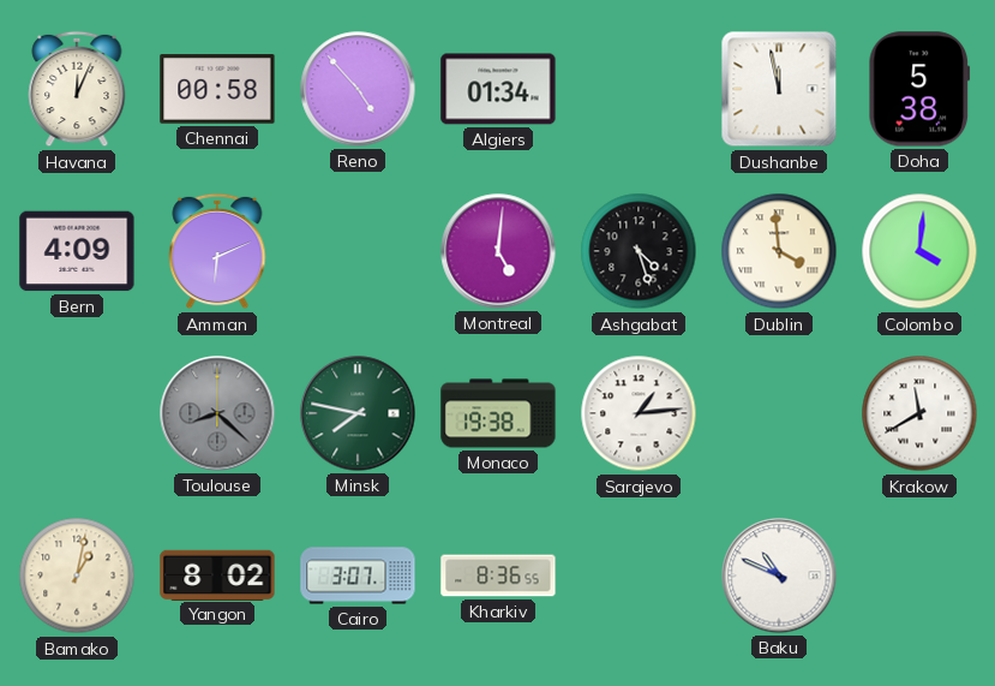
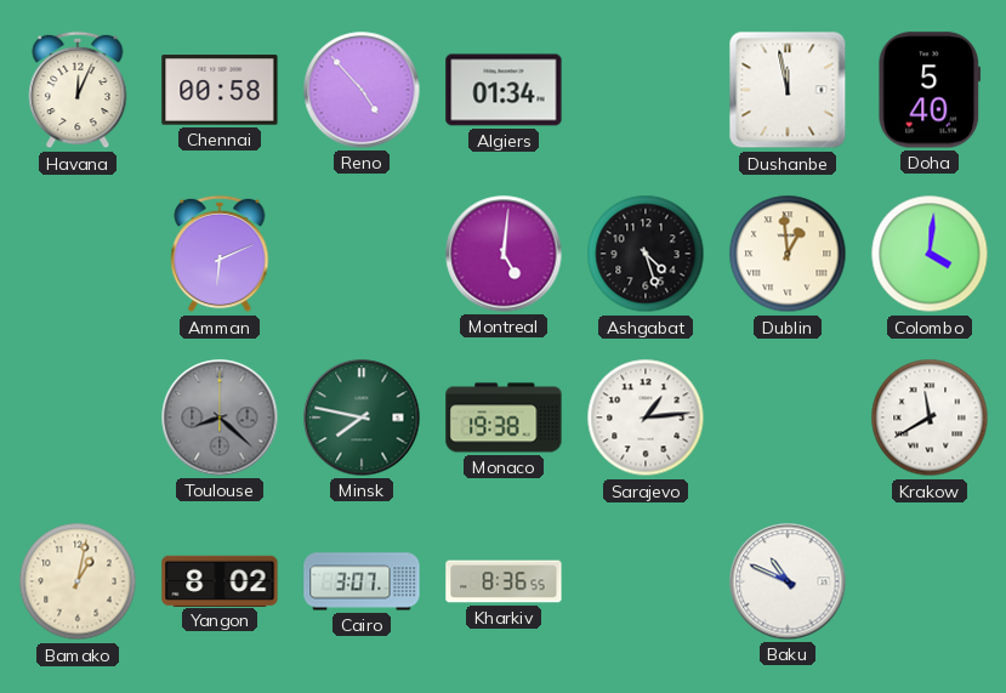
Doha: 5:38 -> 5:40 (930, 90)
Bern: 4:09 -> none (77, 251)
Dublin: 3:59 -> 12:59 (788, 254)
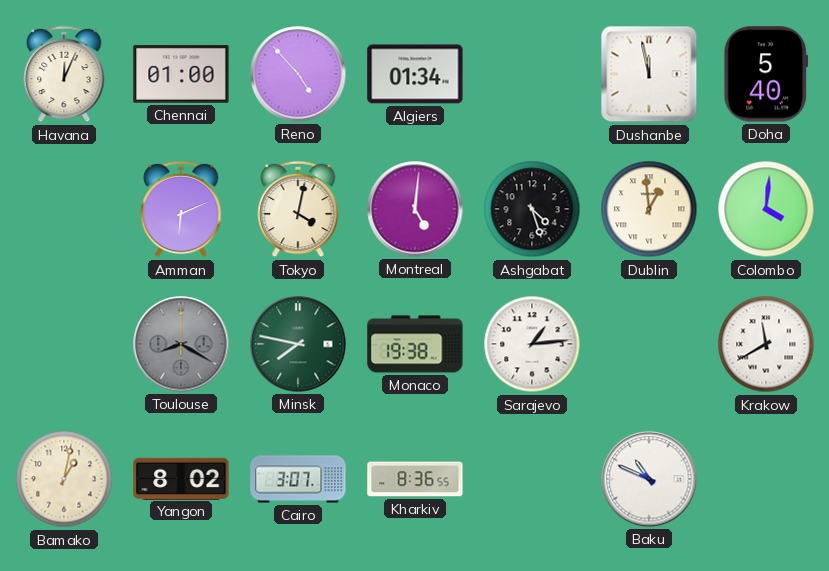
Chennai: 00:58 -> 01:00 (181, 74)
Tokyo: none -> 4:02 (298, 209)
Toulouse: 8:22 -> 8:20 (181, 344)
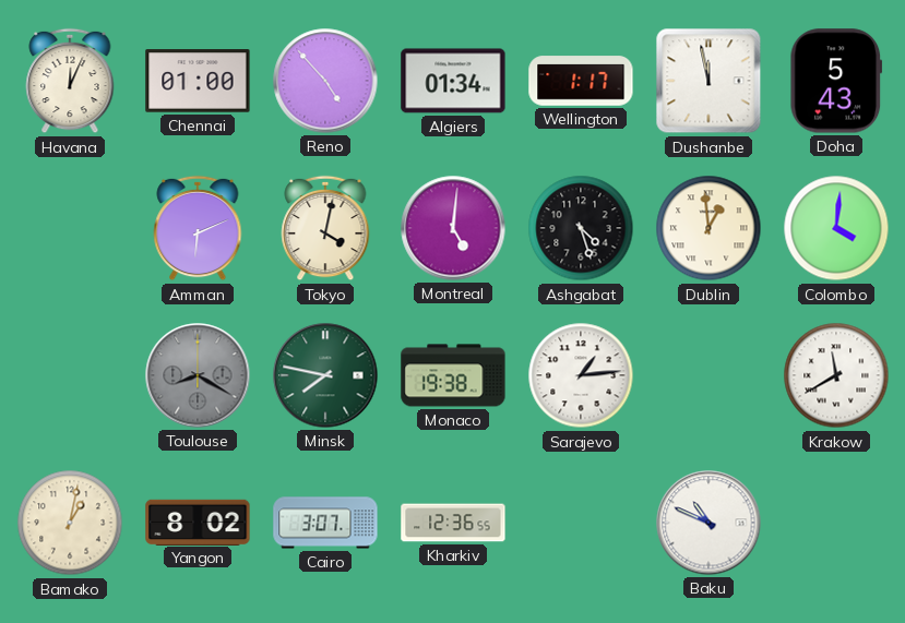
Wellington: none -> 1:17 (581, 81)
Doha: 5:40 -> 5:43 (836, 81)
Kharkiv: 8:36 -> 12:36 (453, 523)
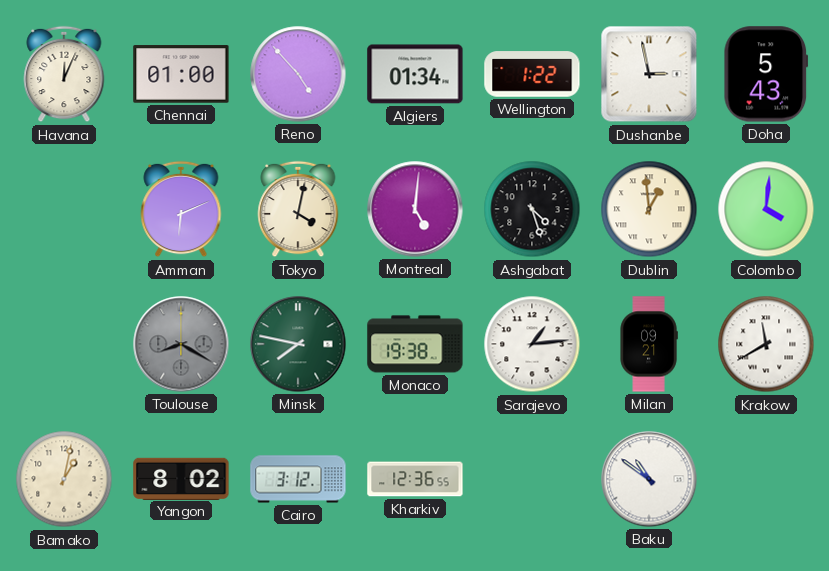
Wellington: 1:17 -> 1:22 (532, 74)
Dushanbe: 11:58 -> 2:58 (649, 74)
Milan: none -> 09:21 (649, 344)
Cairo: 3:07 -> 3:12 (298, 479)
Baku: 10:49 -> 10:51 (649, 479)
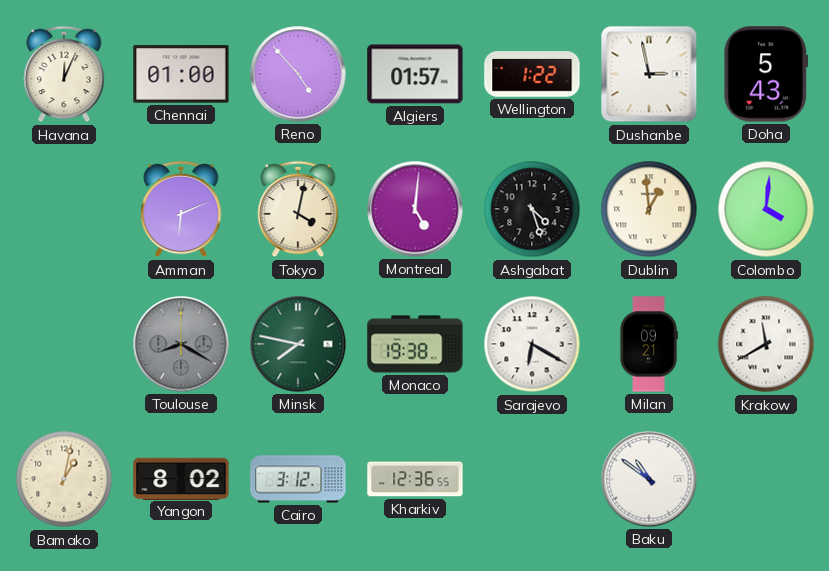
Algiers: 01:34 -> 01:57 (415, 74)
Sarajevo: 1:14 -> 6:20 (532, 344)
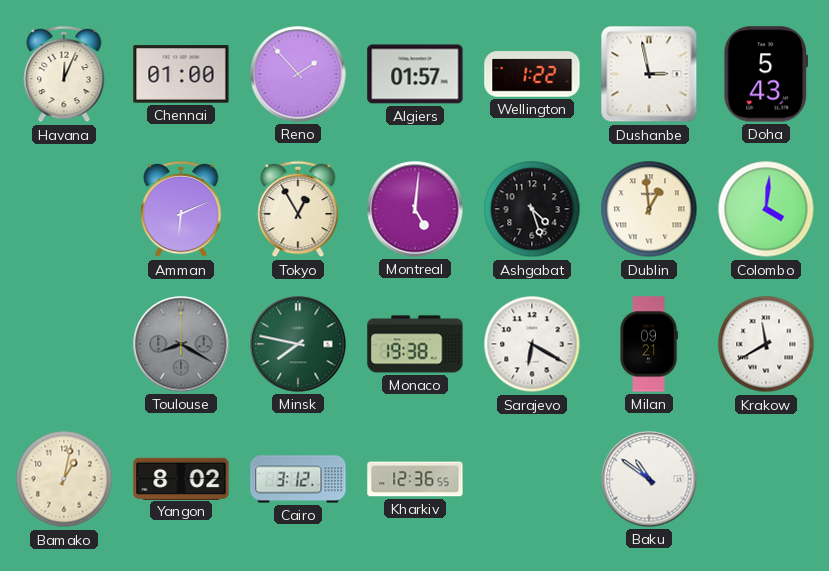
Reno: 4:53 -> 1:53 (298, 74)
Tokyo: 4:02 -> 12:55 (298, 209)
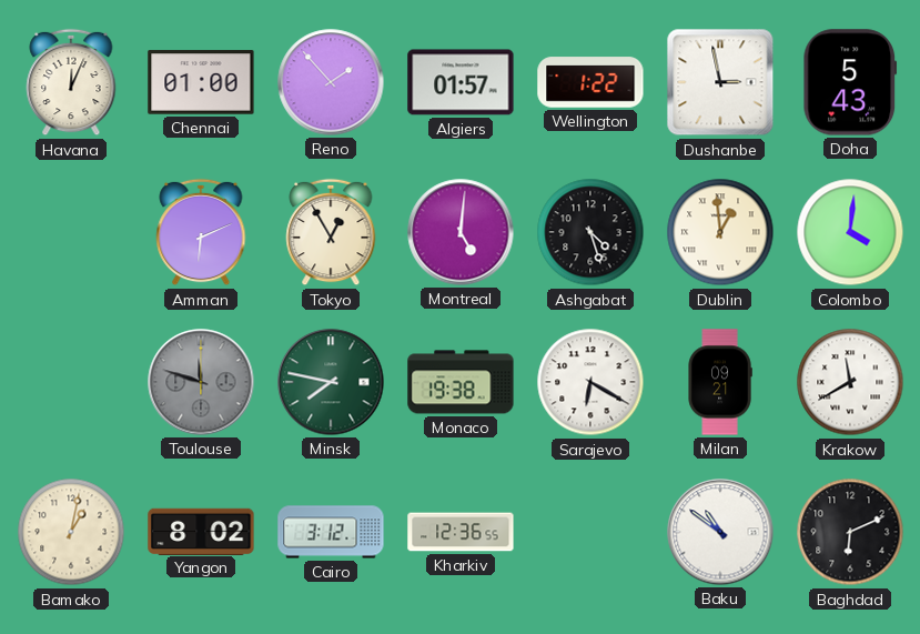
Toulouse: 8:20 -> 11:48 (201, 382)
Baghdad: none -> 6:11 (850, 532)
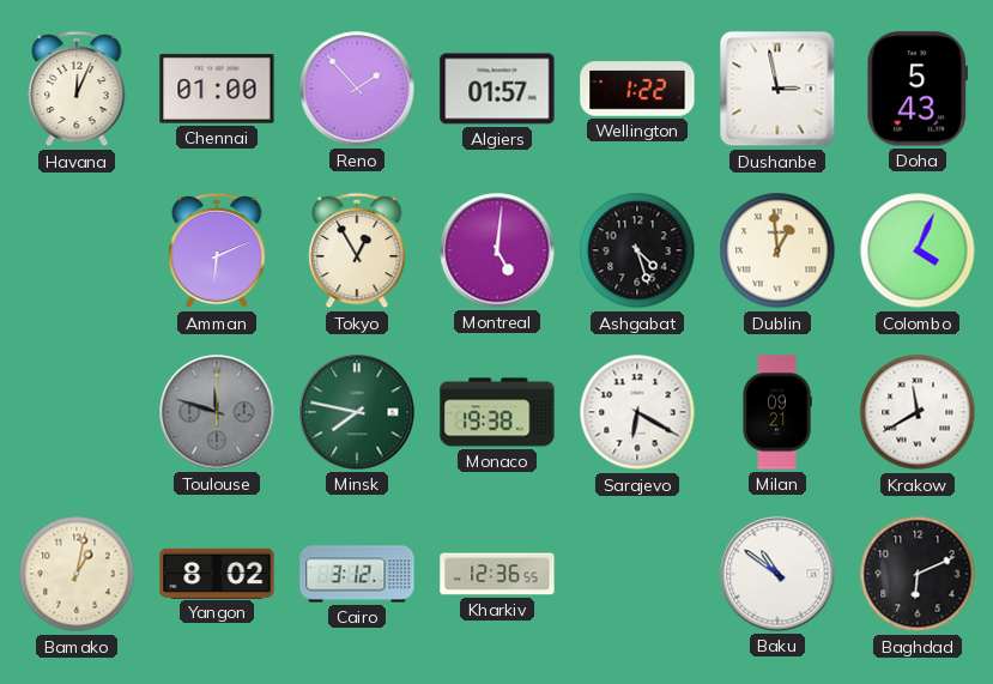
Colombo: 4:01 -> 4:04 (918, 250)
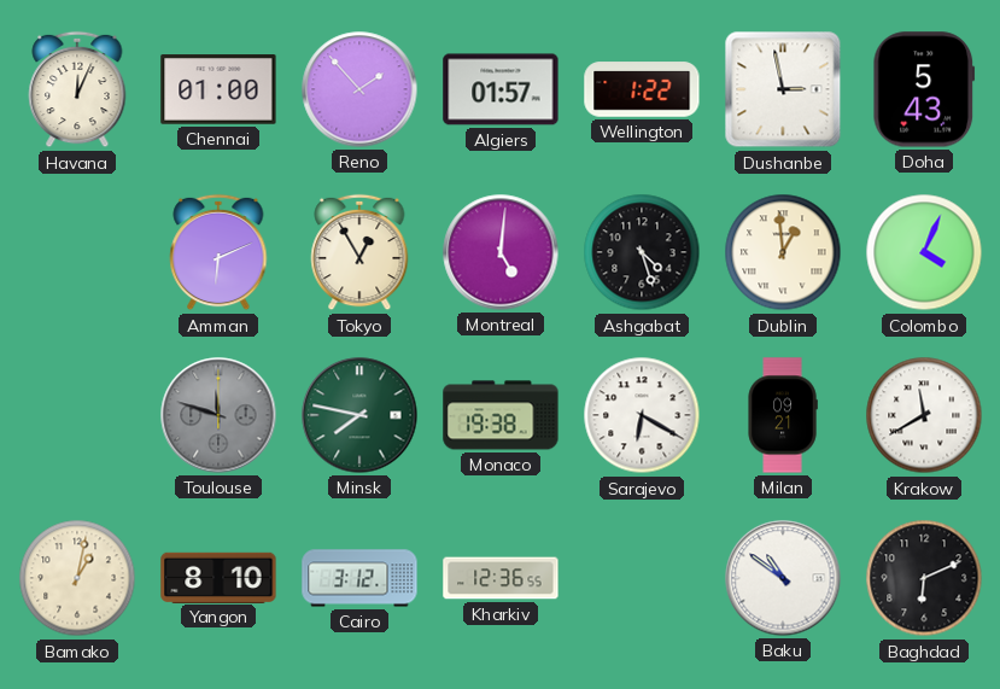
Yangon: 8:02 -> 8:10 (218, 577)
